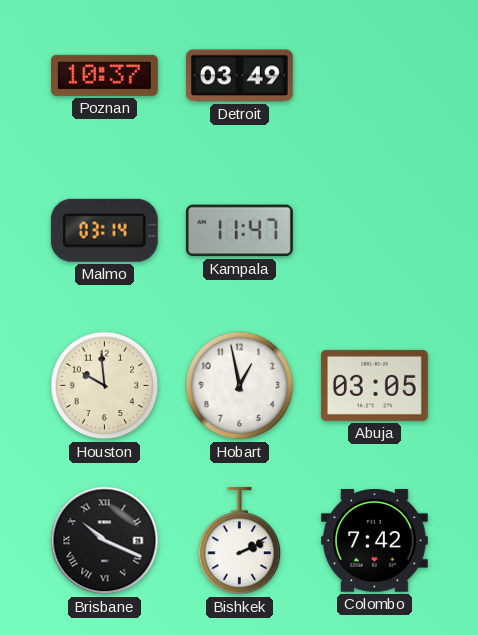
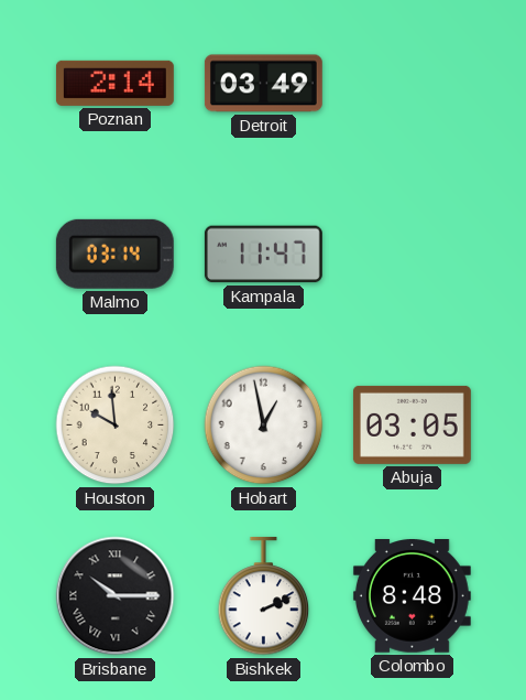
Poznan: 10:37 -> 2:14 (114, 83)
Brisbane: 10:19 -> 10:15 (116, 596)
Colombo: 7:42 -> 8:48 (412, 596)
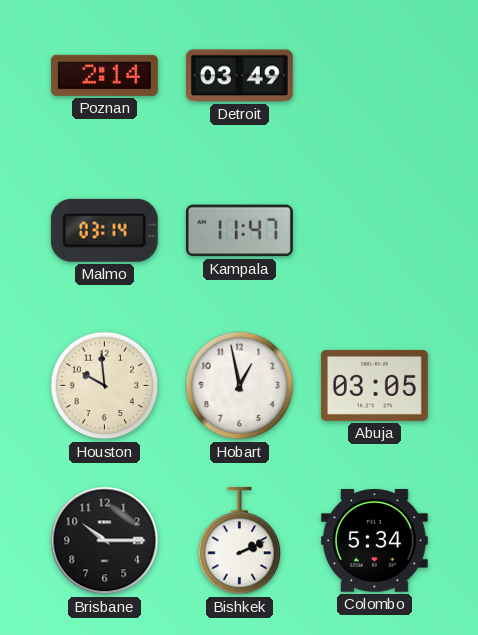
Brisbane numerals: Roman -> Arabic (105, 541)
Colombo: 8:48 -> 5:34 (374, 541)
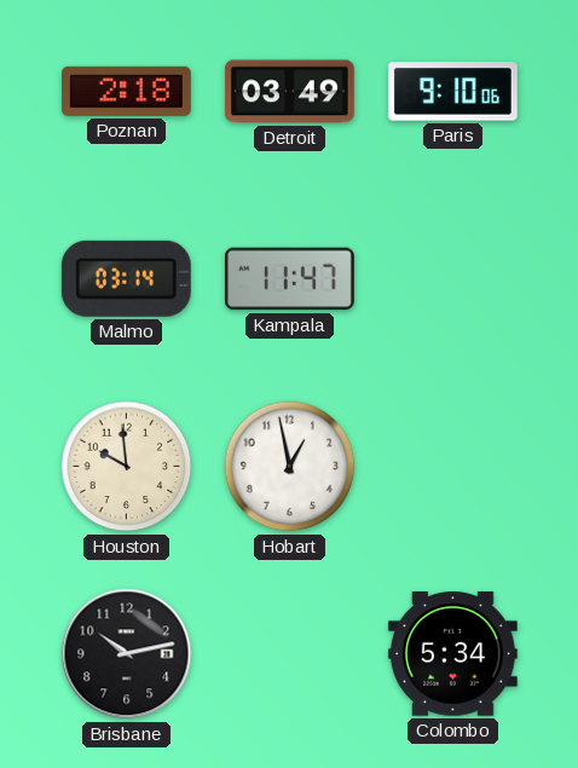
Poznan: 2:14 -> 2:18 (126, 91)
Paris: none -> 9:10 (452, 92)
Abuja: 03:05 -> none (374, 385)
Brisbane: 10:15 -> 10:13 (127, 654)
Bishkek: 2:11 -> none (240, 541)
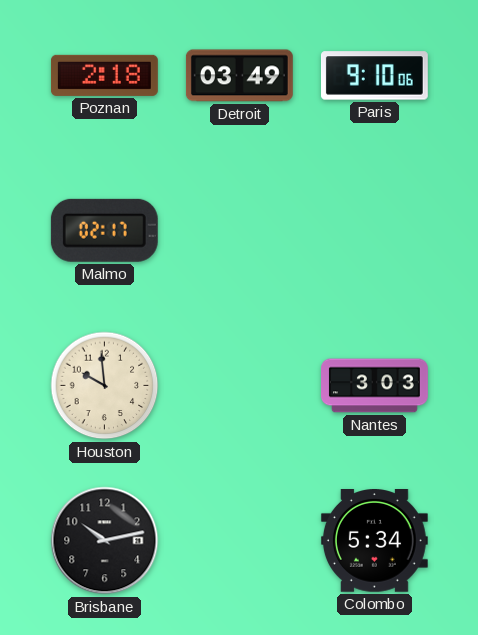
Malmo: 03:14 -> 02:17 (104, 230)
Kampala: 11:47 -> none (289, 279)
Hobart: 12:58 -> none (290, 467)
Nantes: none -> 3:03 (375, 386)
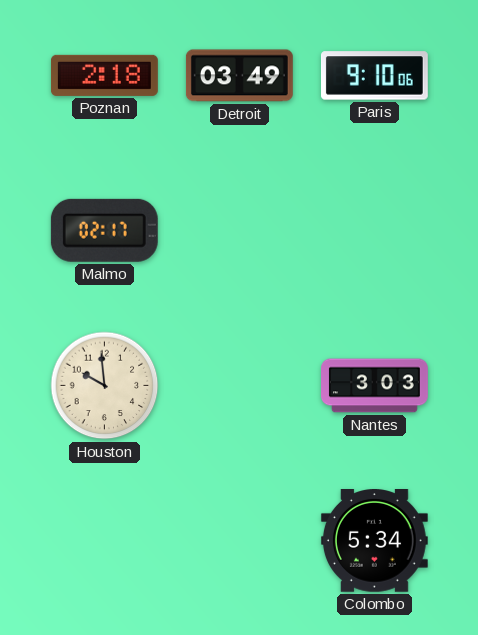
Brisbane: 10:13 -> none (105, 541)
